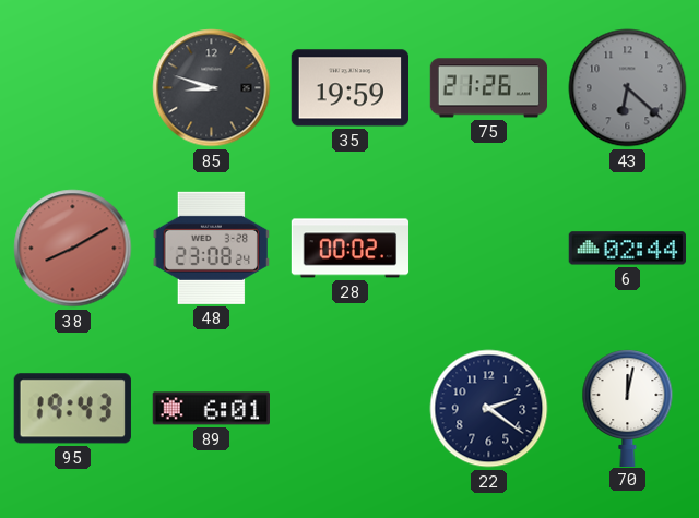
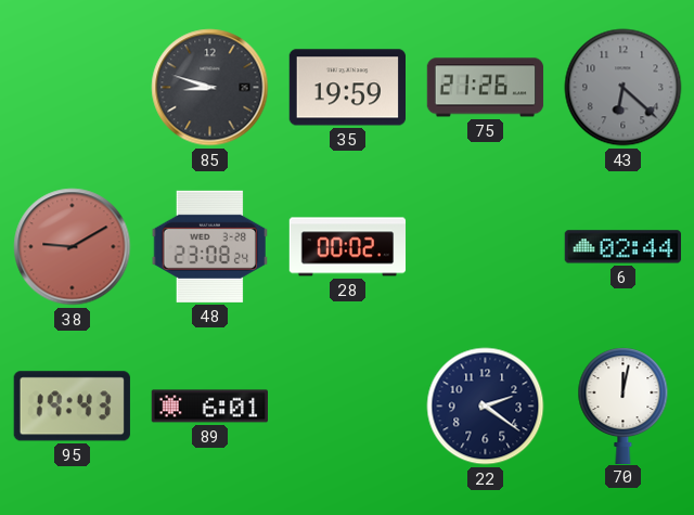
38: 8:10 -> 9:10 (73, 247)
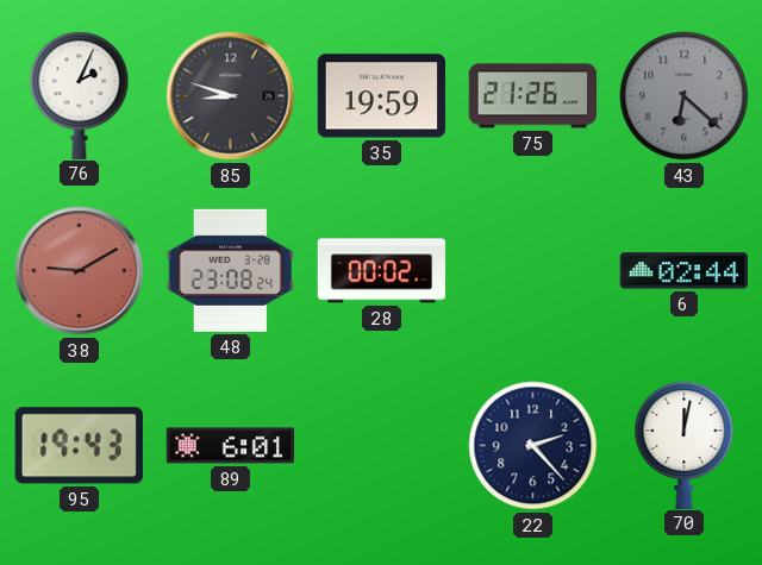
76: none -> 2:04 (80, 95)
22: 2:21 -> 2:23 (533, 446)
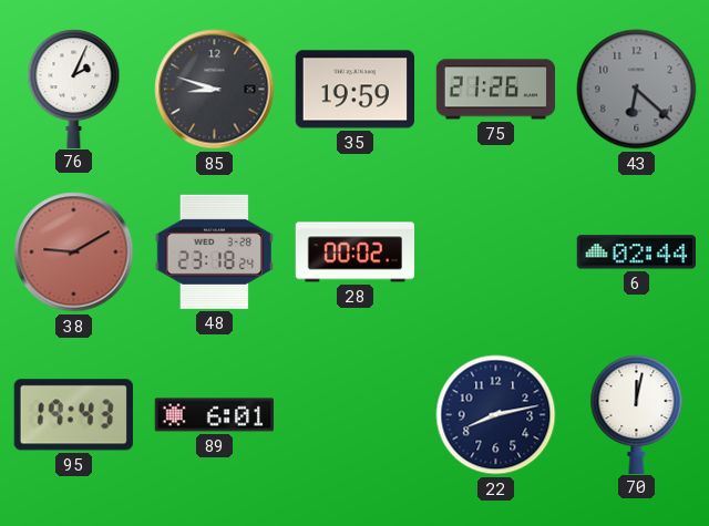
48: 23:08 -> 23:18 (214, 251)
22: 2:23 -> 8:13 (496, 415)
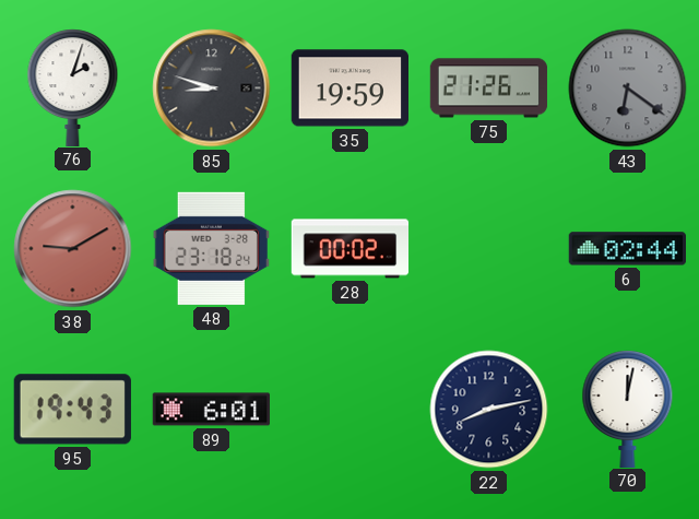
76: 2:04 -> 2:03 (73, 87)
43: 6:22 -> 6:21 (628, 89)
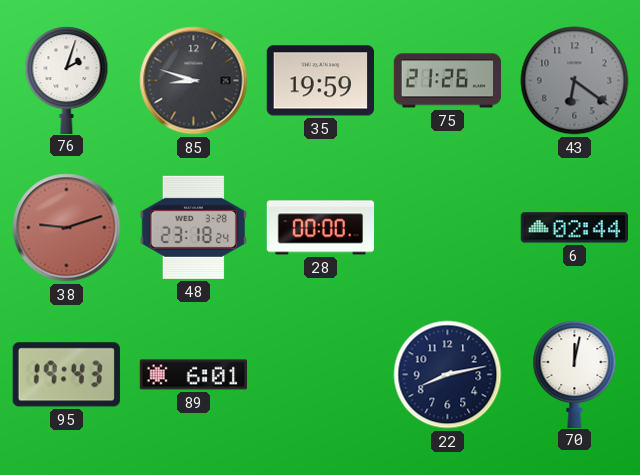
38: 9:10 -> 9:12 (67, 228)
28: 00:02 -> 00:00 (321, 228)
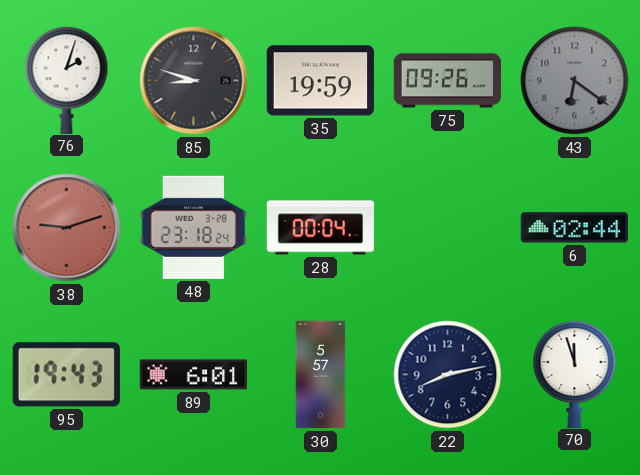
75: 21:26 -> 09:26 (448, 81)
28: 00:00 -> 00:04 (321, 228)
30: none -> 5:57 (321, 375)
70: 12:02 -> 11:57 (575, 374)
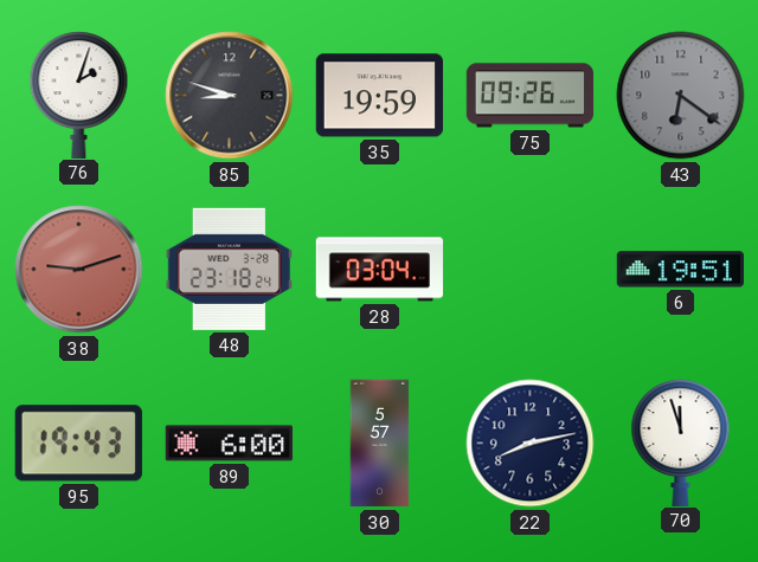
28: 00:04 -> 03:04 (380, 270)
6: 02:44 -> 19:51 (680, 270)
89: 6:01 -> 6:00 (229, 444)
